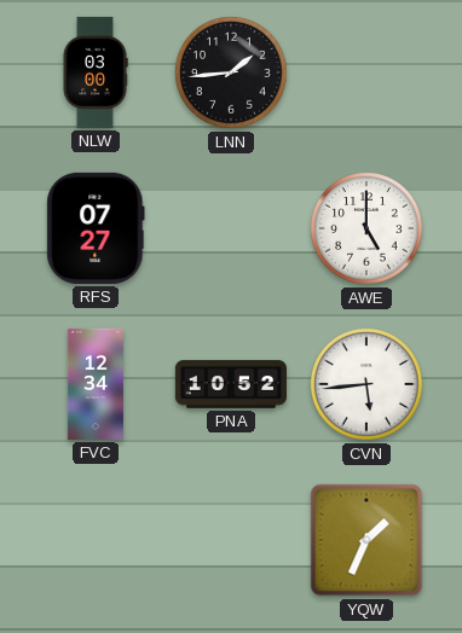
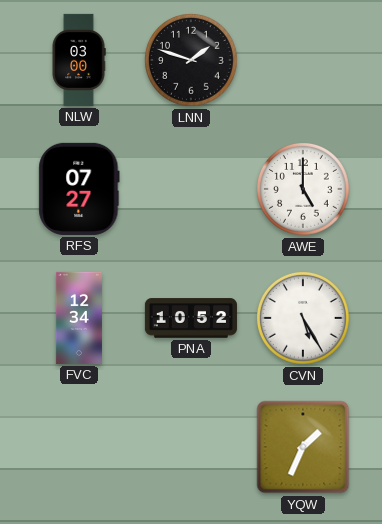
LNN: 1:44 -> 1:48 (192, 61)
CVN: 5:44 -> 5:25 (304, 319)
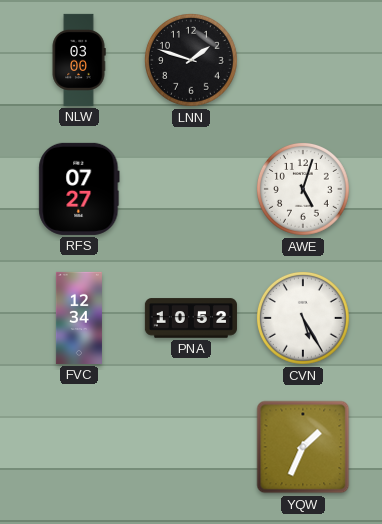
AWE: 5:00 -> 5:03 (304, 190)
